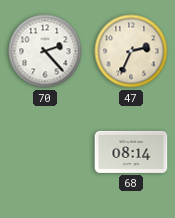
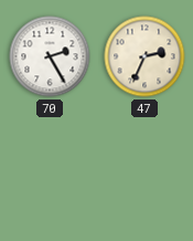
70: 2:23 -> 2:25 (50, 56)
68: 08:14 -> none (131, 152)
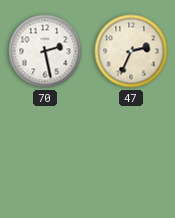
70: 2:25 -> 2:28 (45, 51)
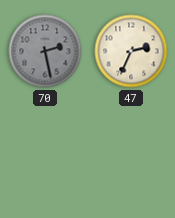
70 dial: white -> grey (45, 51)
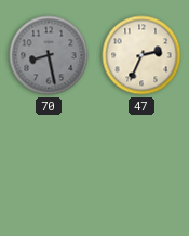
70: 2:28 -> 8:28 (49, 55)
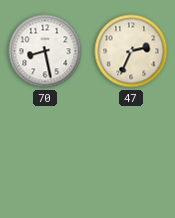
70 dial: grey -> white (45, 51)
